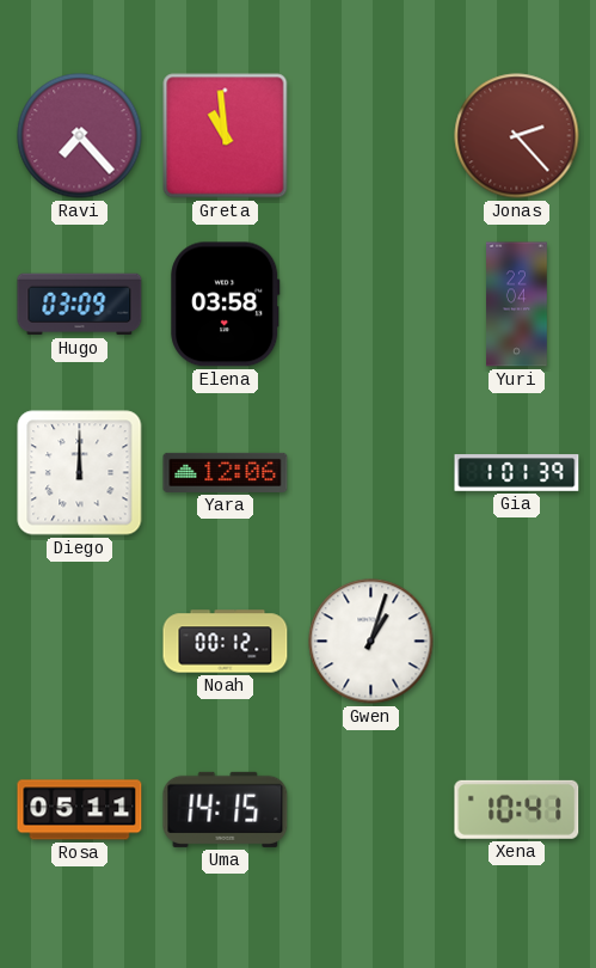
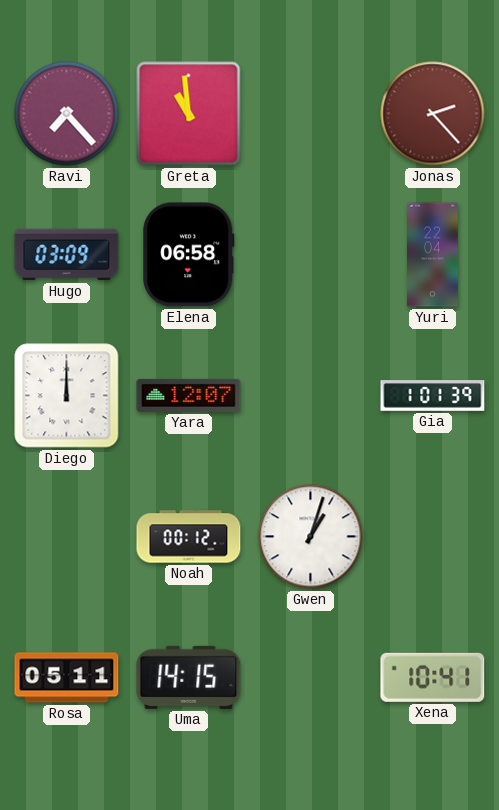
Elena: 03:58 -> 06:58 (189, 255)
Yara: 12:06 -> 12:07 (189, 395)
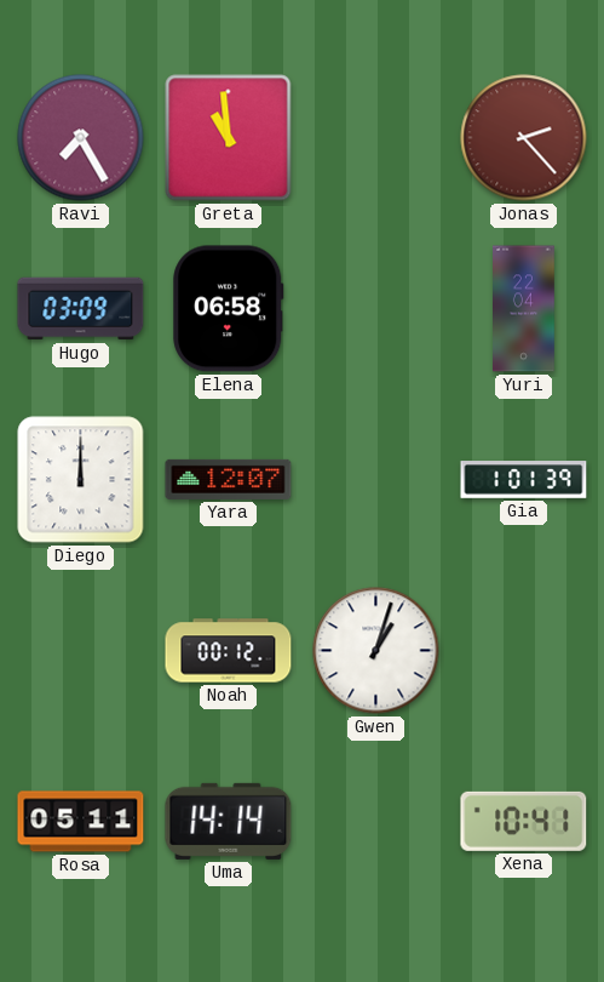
Ravi: 7:23 -> 7:25 (81, 138)
Uma: 14:15 -> 14:14 (229, 821)
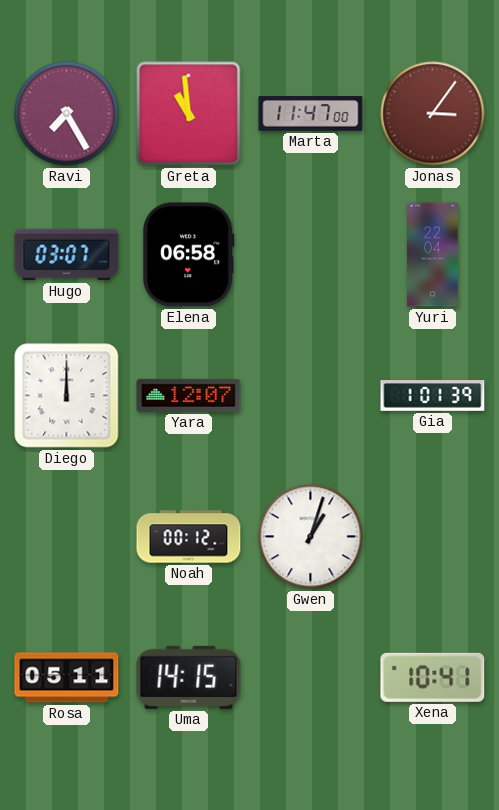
Marta: none -> 11:47 (311, 114)
Jonas: 2:23 -> 3:06 (433, 114)
Hugo: 03:09 -> 03:07 (67, 255)
Uma: 14:14 -> 14:15 (189, 677)
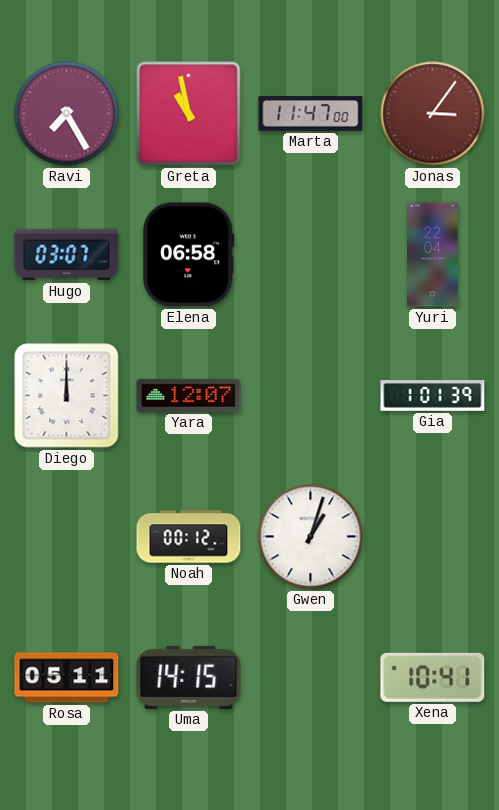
Greta: 10:59 -> 10:58 (189, 114)
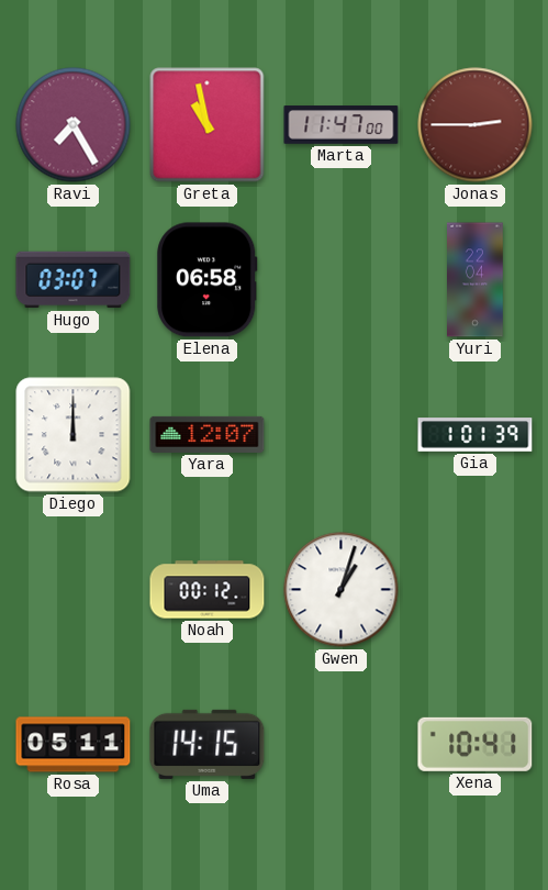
Jonas: 3:06 -> 2:45 (476, 125)
